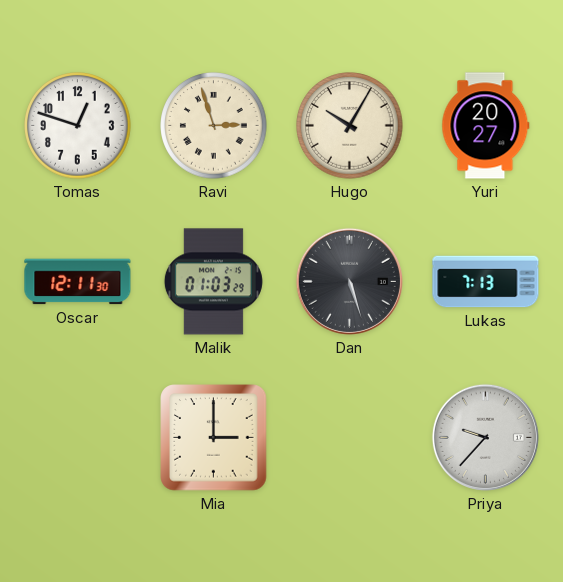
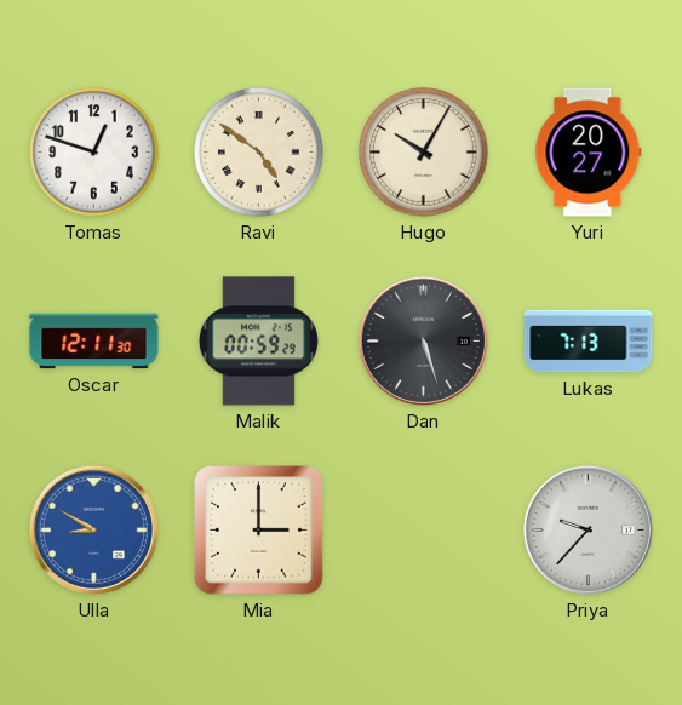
Ravi: 2:57 -> 4:51 (259, 153)
Malik: 01:03 -> 00:59 (258, 342)
Ulla: none -> 8:50 (93, 529)
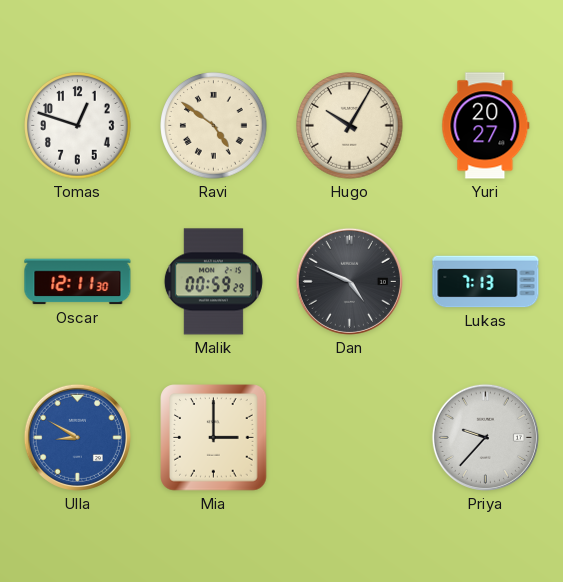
Dan: 5:27 -> 4:49 (349, 281)
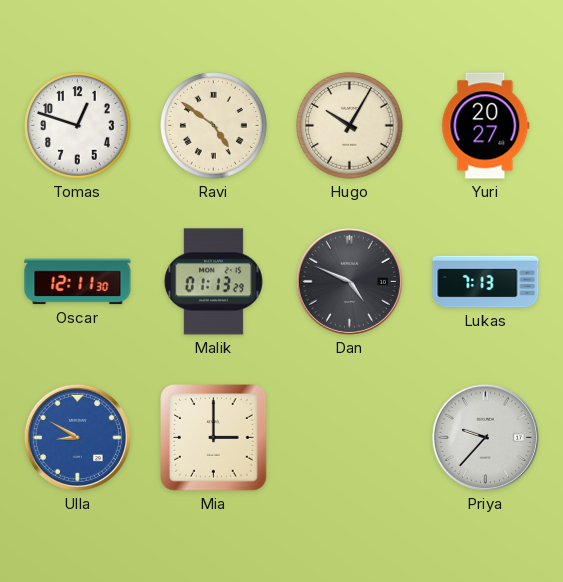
Malik: 00:59 -> 01:13 (213, 282)
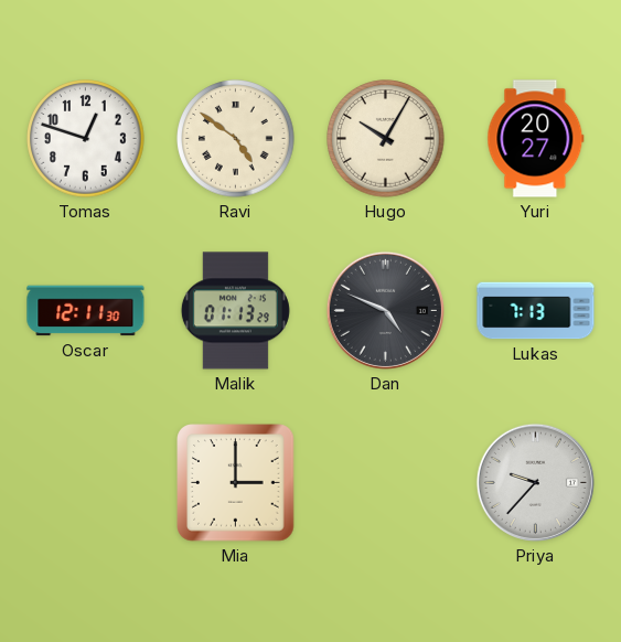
Ulla: 8:50 -> none (77, 437)
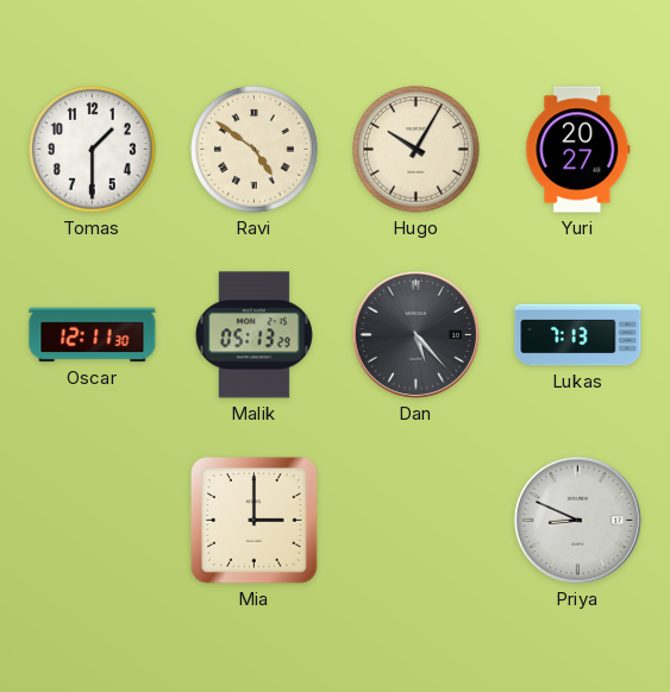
Tomas: 12:48 -> 1:30 (93, 150)
Malik: 01:13 -> 05:13 (253, 335)
Dan: 4:49 -> 5:23 (415, 334)
Priya: 9:37 -> 8:49 (577, 520)
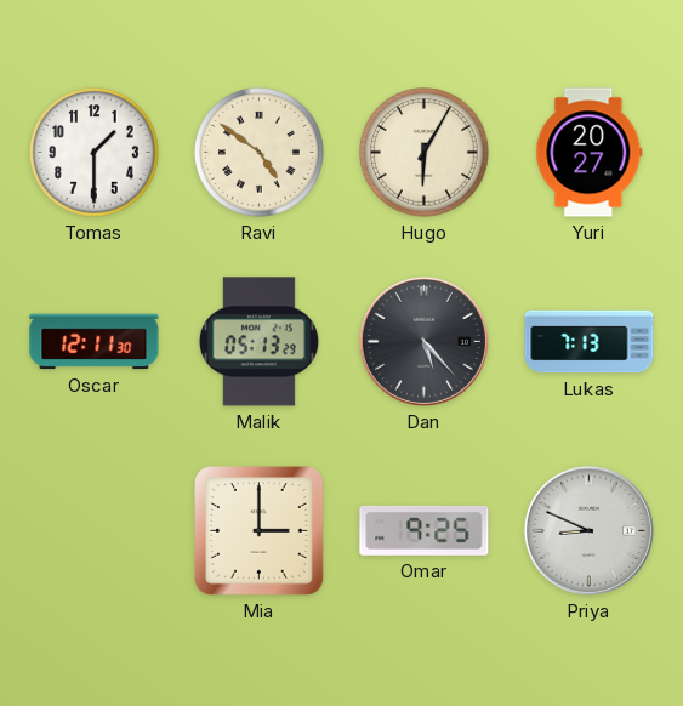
Hugo: 10:05 -> 6:05 (425, 153)
Omar: none -> 9:25 (425, 530)
